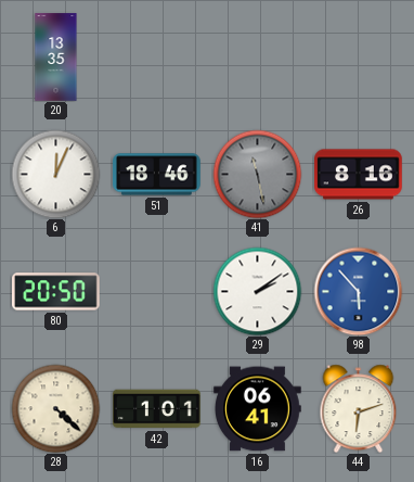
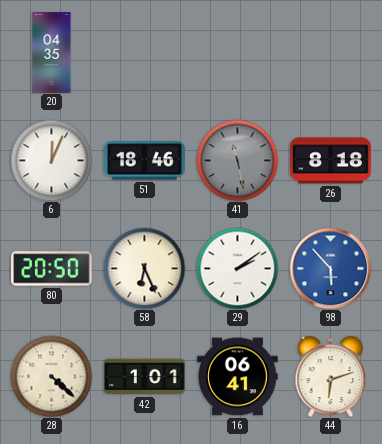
20: 13:35 -> 04:35 (52, 53)
26: 8:16 -> 8:18 (331, 161)
58: none -> 6:26 (144, 268)
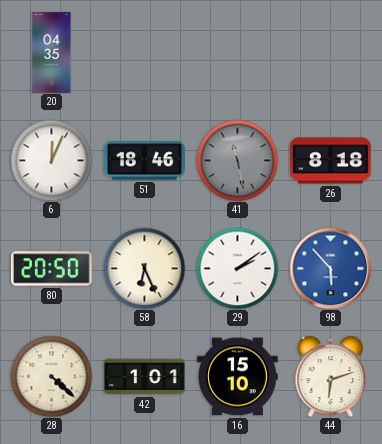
16: 06:41 -> 15:10 (238, 377)
